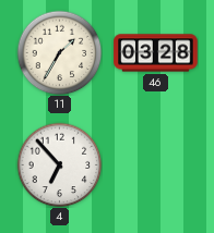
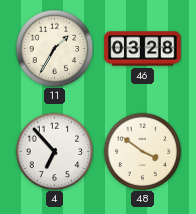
48: none -> 3:51 (142, 151)
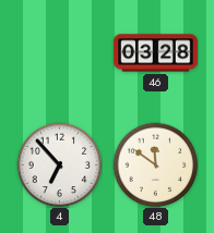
11: 1:35 -> none (54, 48)
48: 3:51 -> 11:51 (155, 164)
